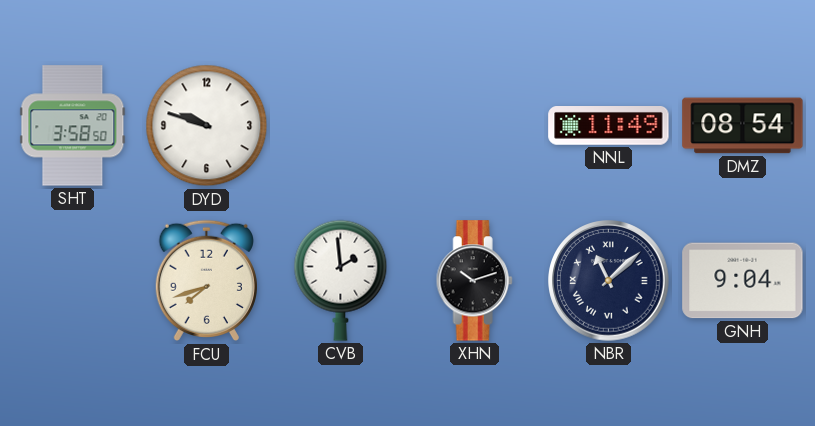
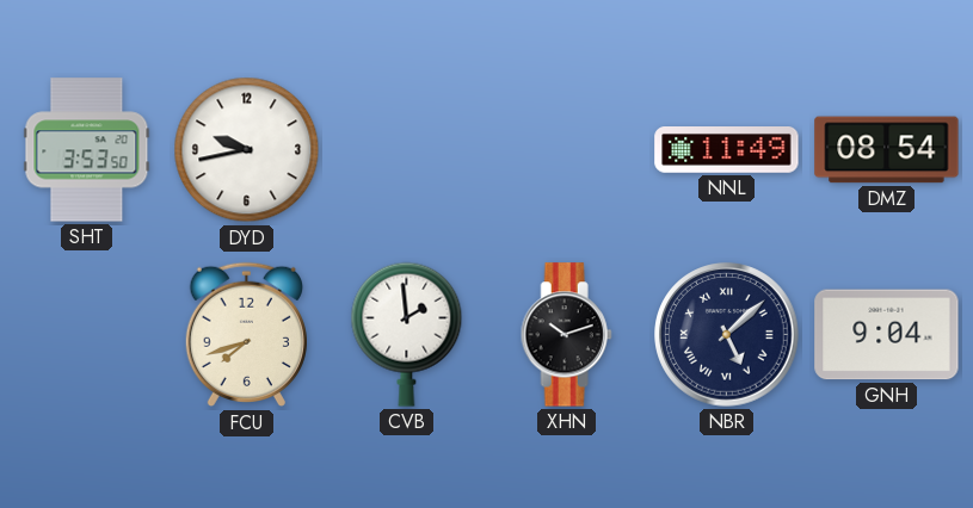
SHT: 3:58 -> 3:53 (87, 150)
DYD: 9:48 -> 9:43 (247, 150)
NBR: 11:08 -> 5:08 (727, 335)
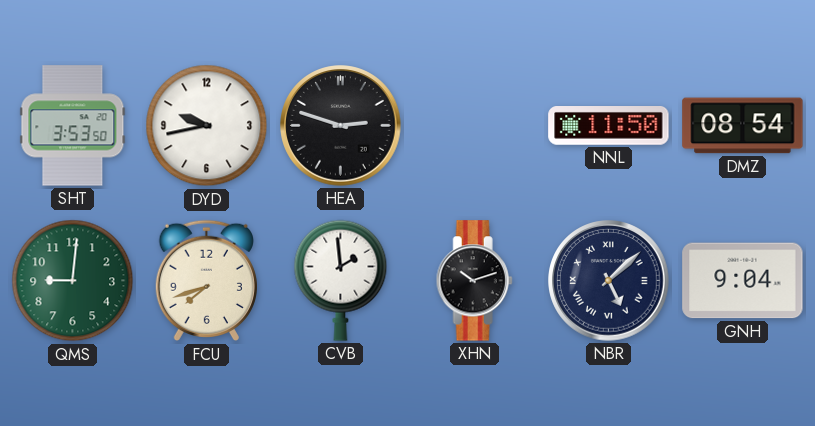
HEA: none -> 2:48 (341, 126)
NNL: 11:49 -> 11:50 (609, 126)
QMS: none -> 9:01 (73, 281)
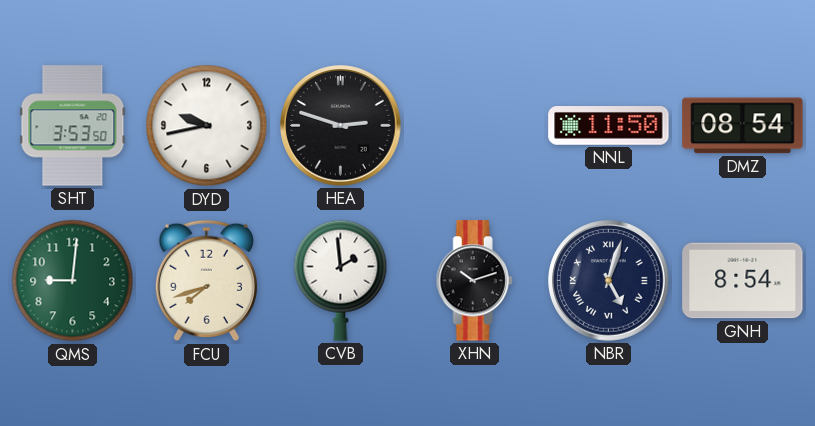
NBR: 5:08 -> 5:03 (609, 281)
GNH: 9:04 -> 8:54 (743, 281)
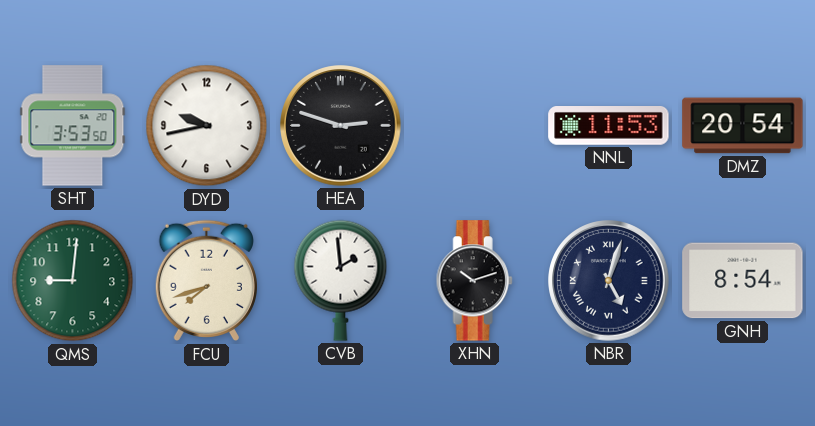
NNL: 11:50 -> 11:53 (609, 126)
DMZ: 08:54 -> 20:54 (743, 126)
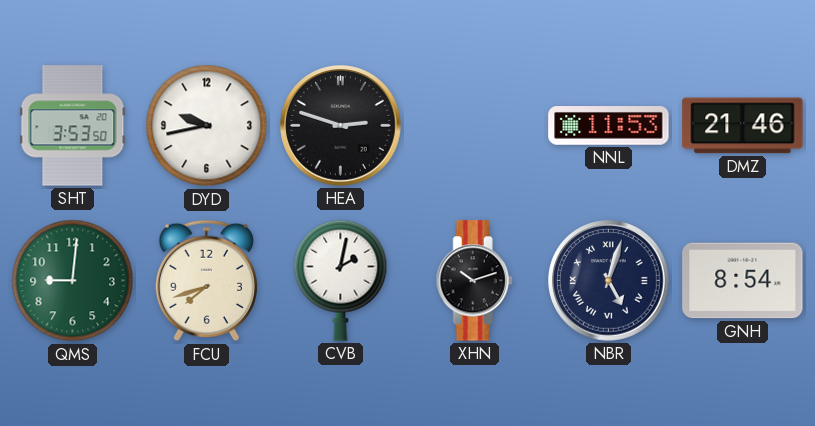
DMZ: 20:54 -> 21:46 (743, 126)
CVB: 1:59 -> 2:02 (341, 280)
